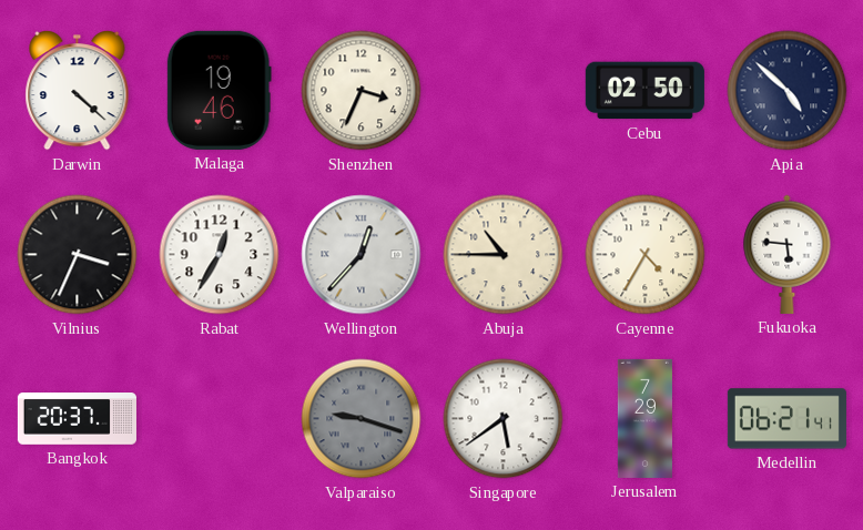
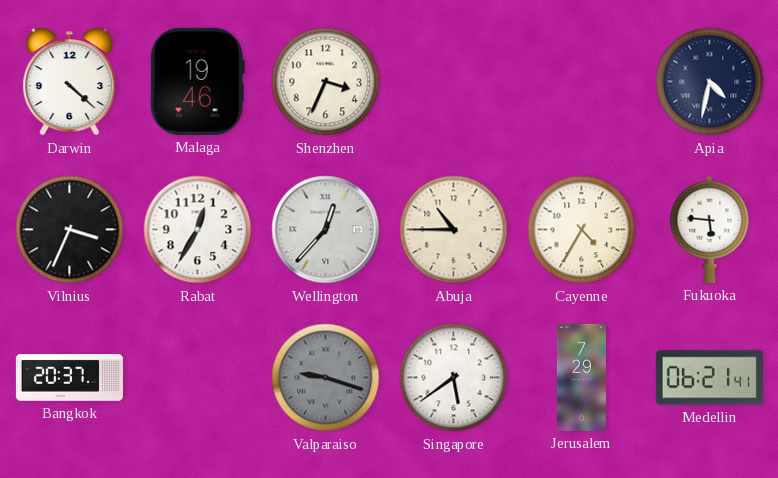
Cebu: 02:50 -> none (644, 91)
Apia: 4:52 -> 4:32 (710, 82)
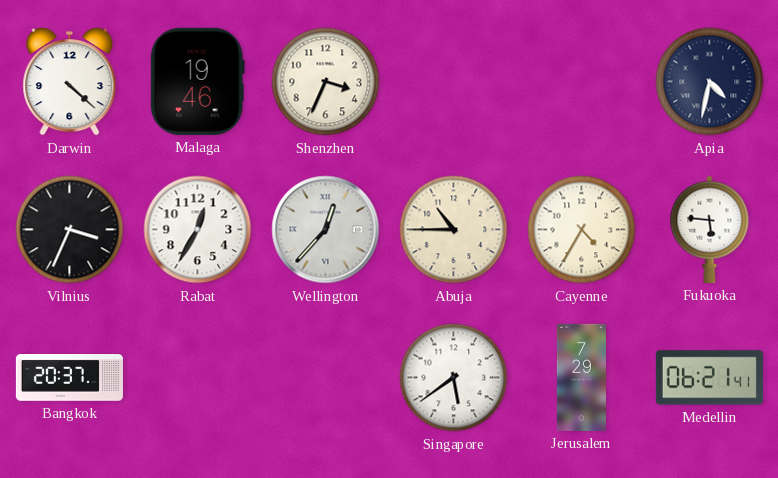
Valparaiso: 9:18 -> none (326, 378)
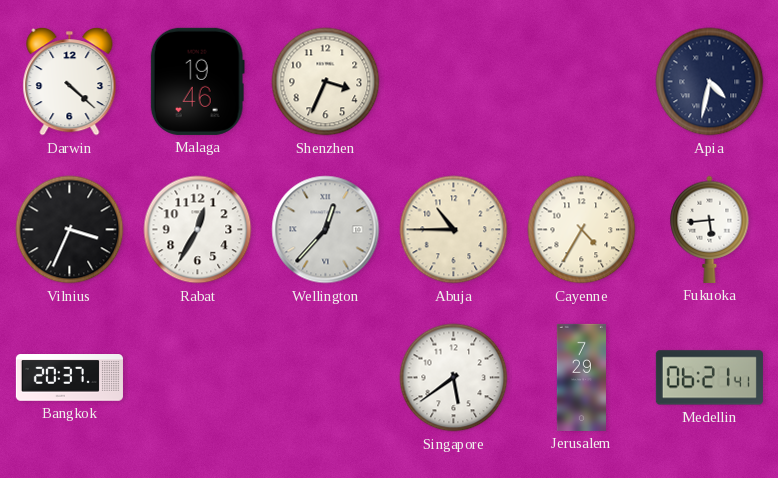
Fukuoka: 5:46 -> 5:44 (710, 229)
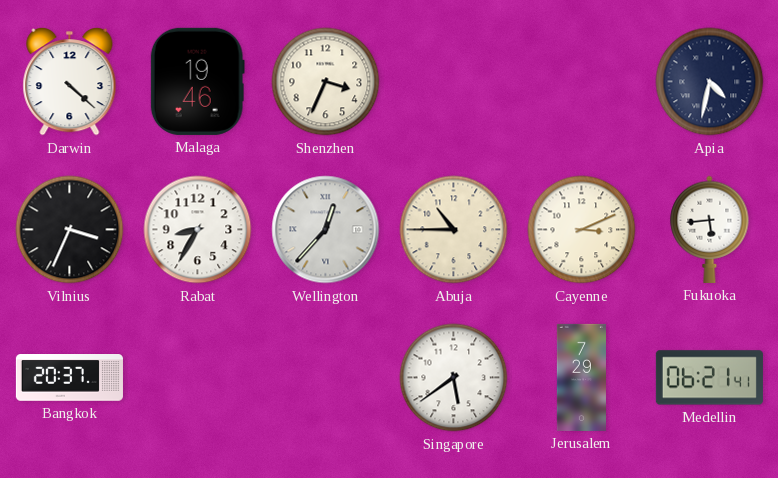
Rabat: 12:35 -> 8:35 (198, 230)
Cayenne: 4:35 -> 3:11 (582, 230)
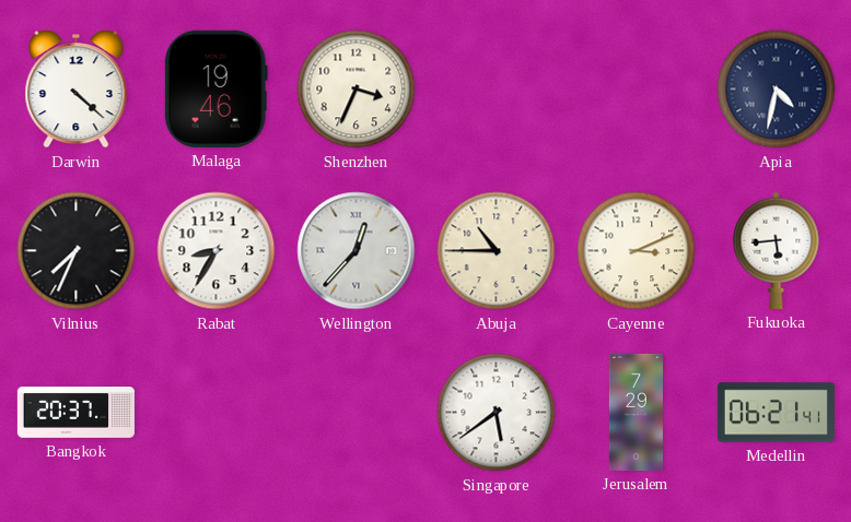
Vilnius: 3:34 -> 7:34 (77, 251)
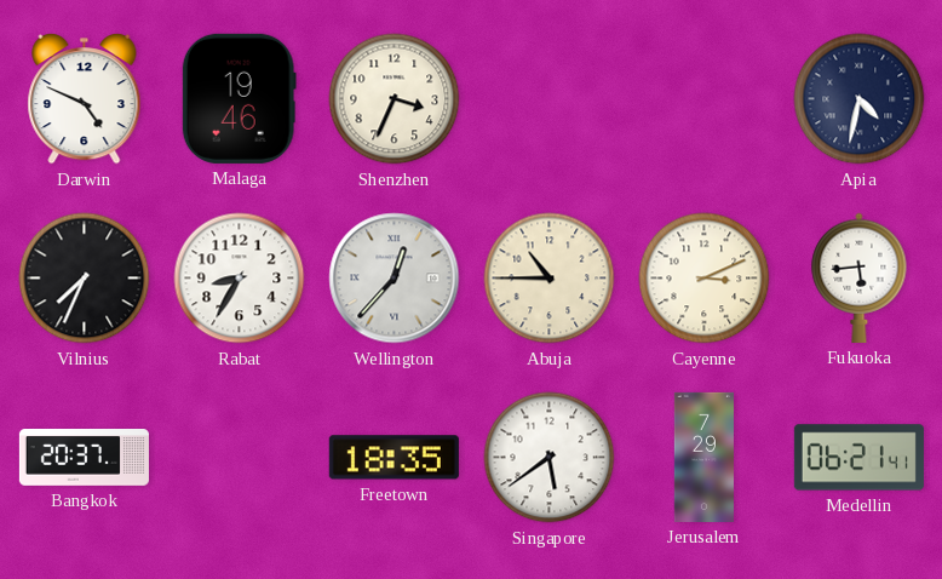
Darwin: 4:22 -> 4:49 (85, 99)
Freetown: none -> 18:35 (394, 458)
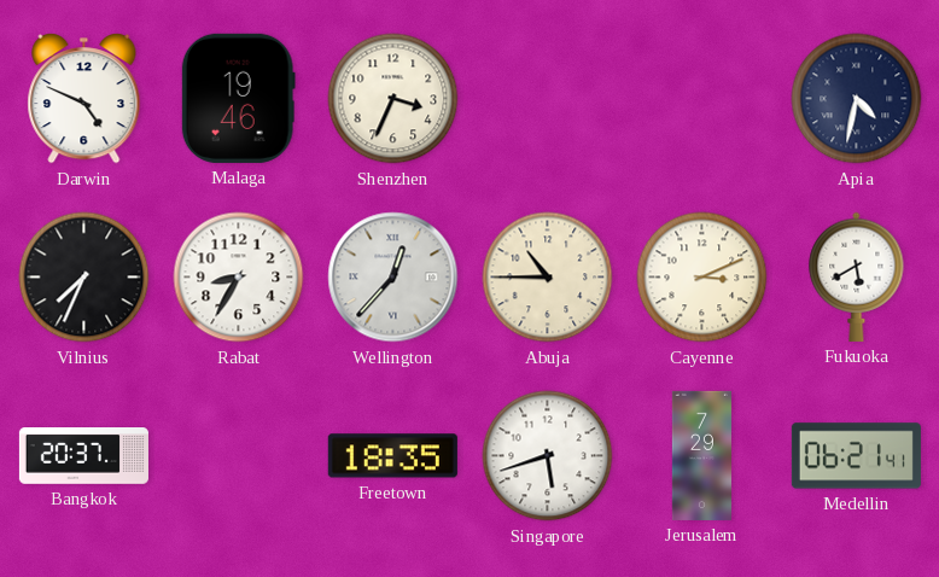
Fukuoka: 5:44 -> 5:40 (857, 276)
Singapore: 5:39 -> 5:42 (548, 456)
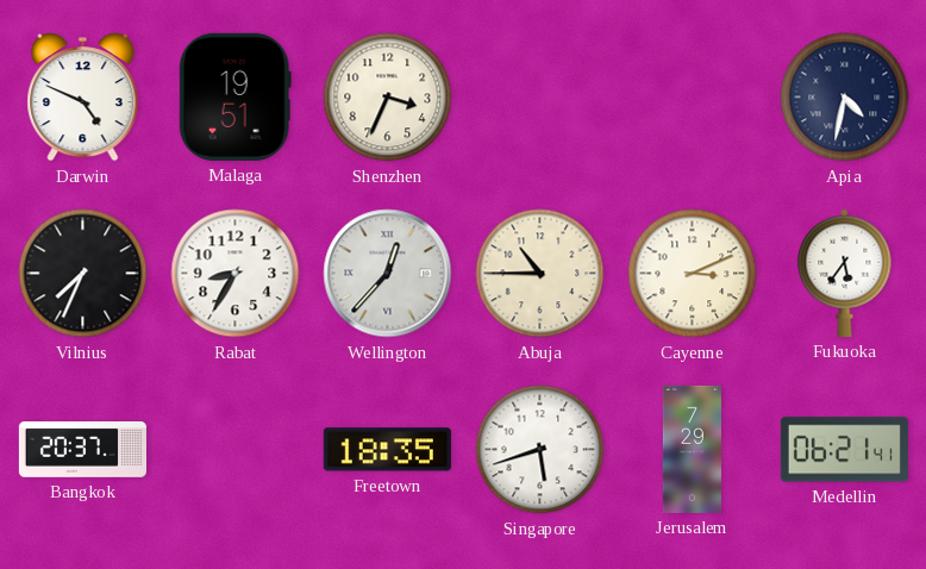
Malaga: 19:46 -> 19:51 (234, 96)
Fukuoka: 5:40 -> 5:36 (845, 273)
